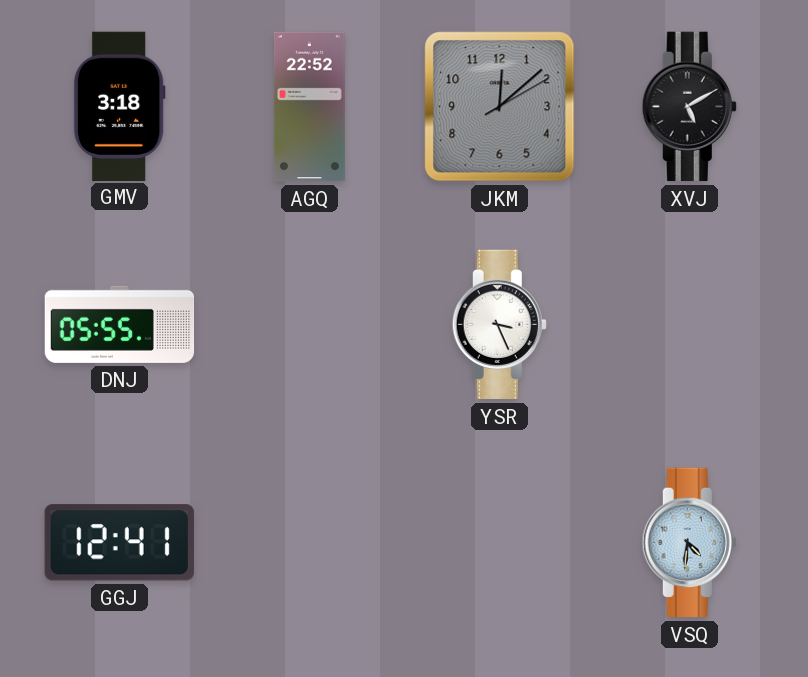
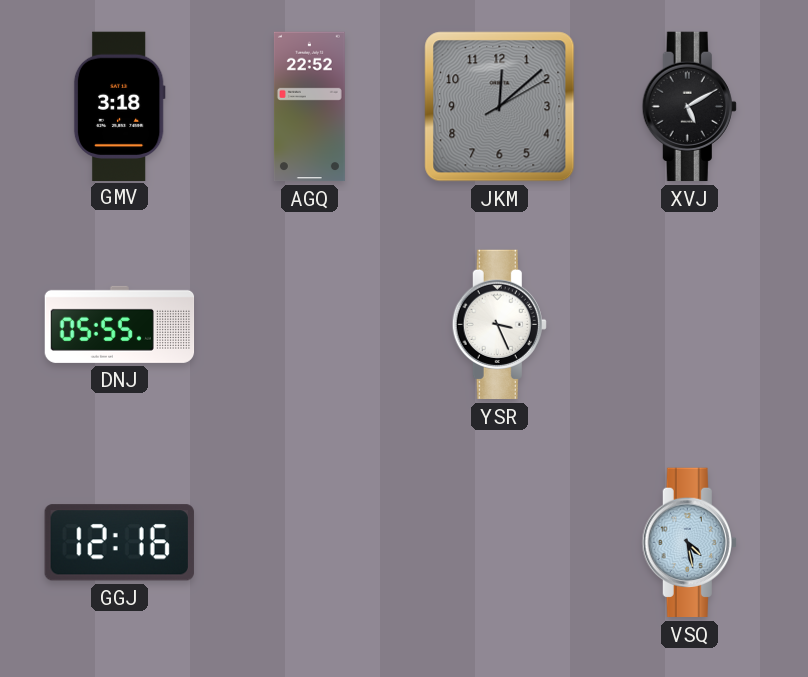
GGJ: 12:41 -> 12:16 (119, 543)
VSQ: 4:31 -> 4:28 (689, 543)
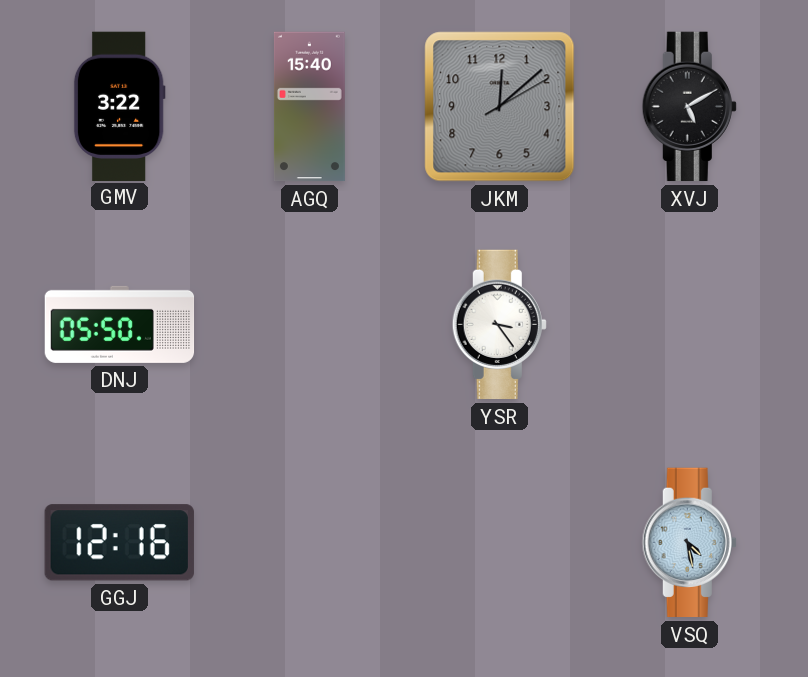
GMV: 3:18 -> 3:22 (119, 106)
AGQ: 22:52 -> 15:40 (309, 107)
DNJ: 05:55 -> 05:50 (120, 324)
YSR: 3:26 -> 3:24 (499, 325)
